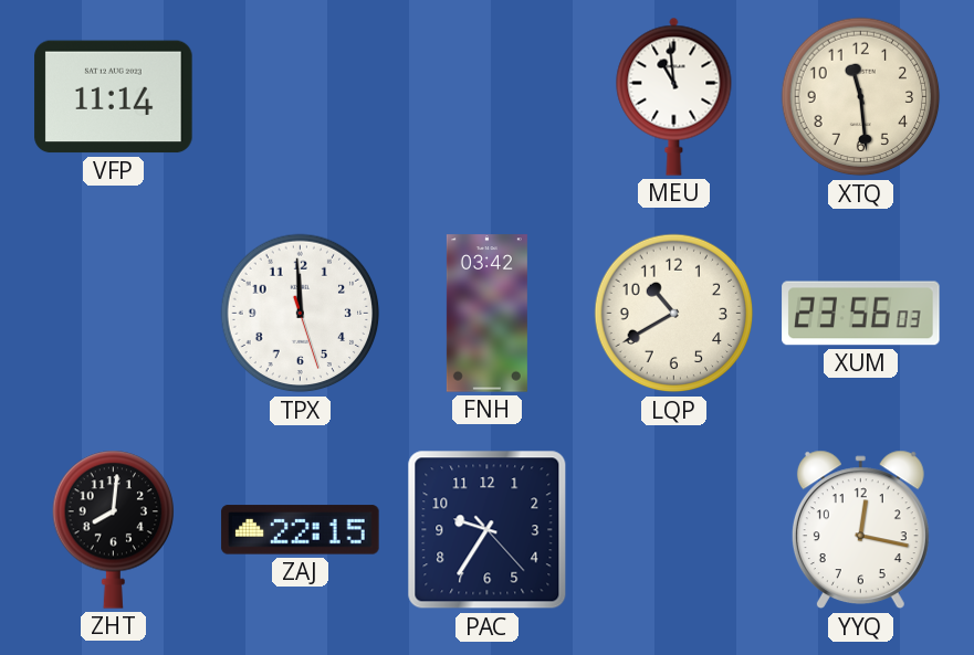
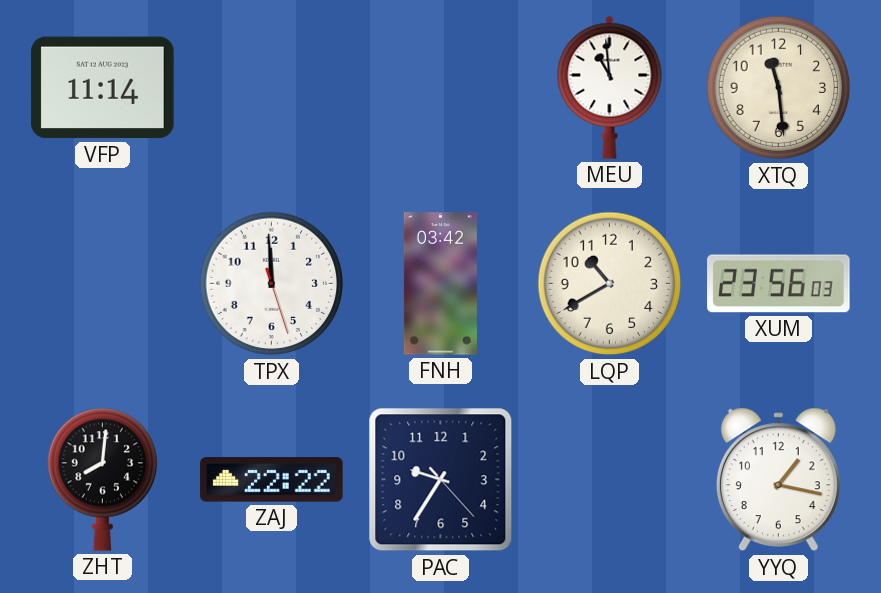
ZAJ: 22:15 -> 22:22 (272, 480)
YYQ: 12:17 -> 1:17 (778, 480)
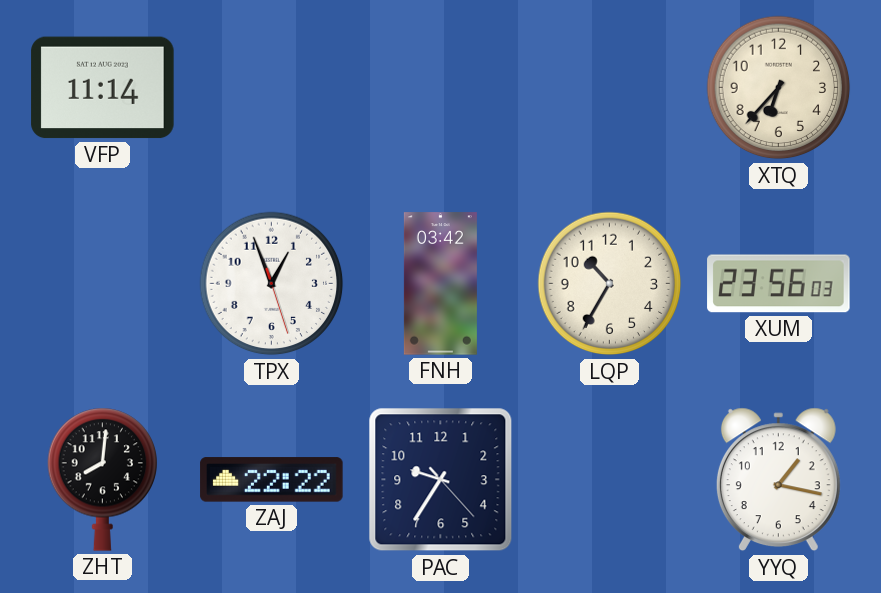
MEU: 10:59 -> none (610, 87)
XTQ: 11:29 -> 6:37 (779, 88)
TPX: 11:59 -> 12:56 (272, 284)
LQP: 10:40 -> 10:35 (610, 284)
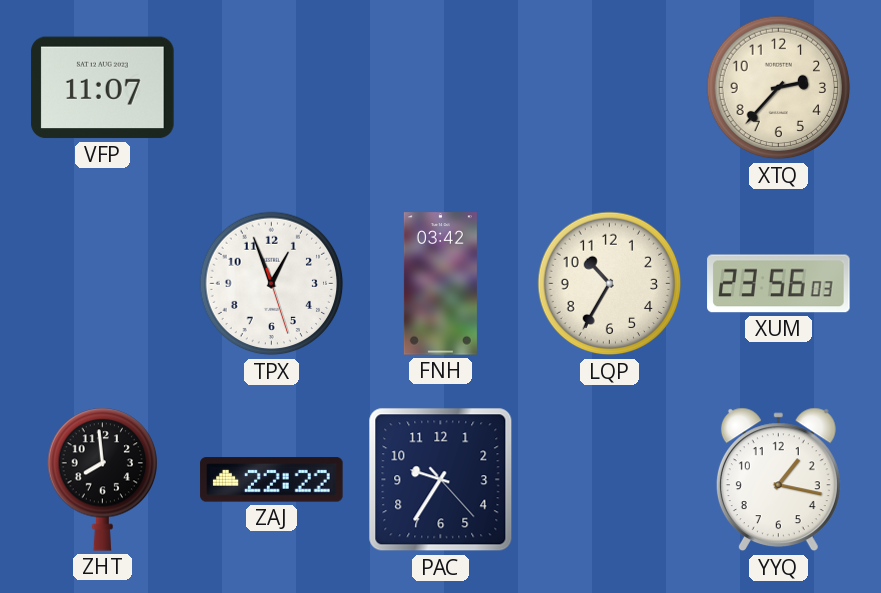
VFP: 11:14 -> 11:07 (103, 88)
XTQ: 6:37 -> 2:37 (779, 88)
ZHT: 8:01 -> 7:59 (102, 479)
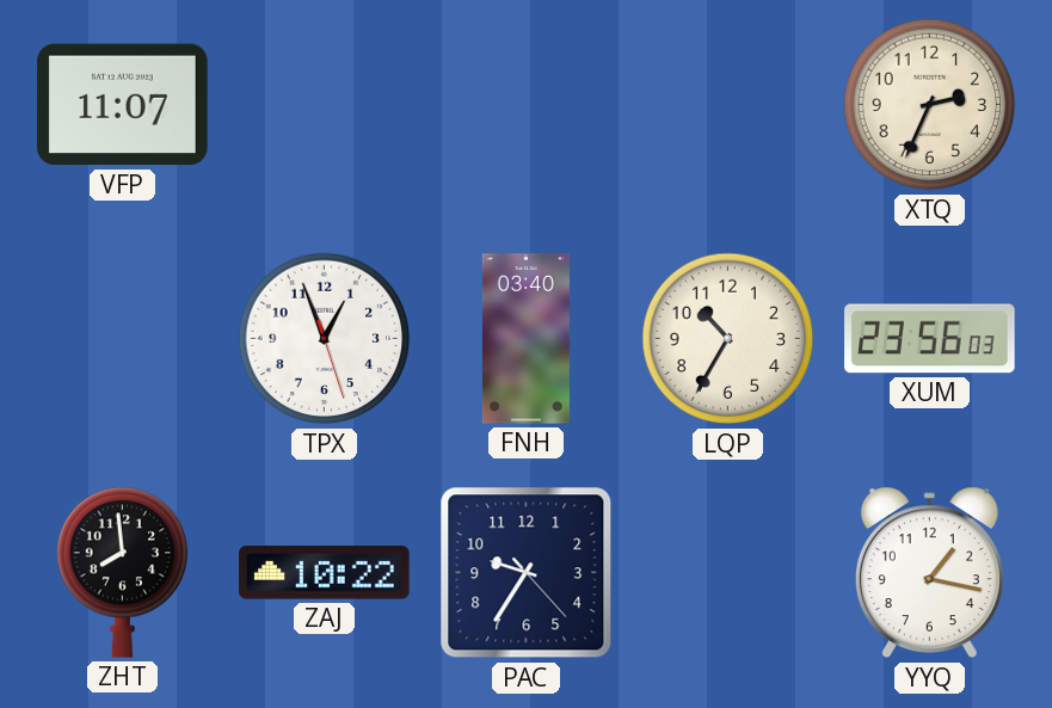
XTQ: 2:37 -> 2:34 (930, 105)
FNH: 03:42 -> 03:40 (525, 339)
ZAJ: 22:22 -> 10:22 (325, 573)
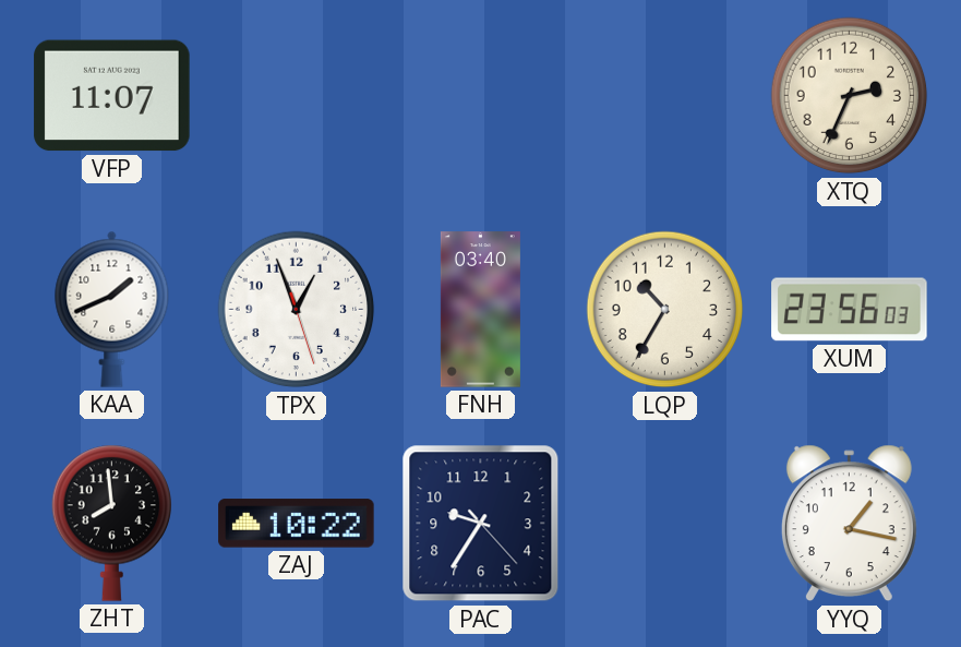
KAA: none -> 1:41 (112, 309)
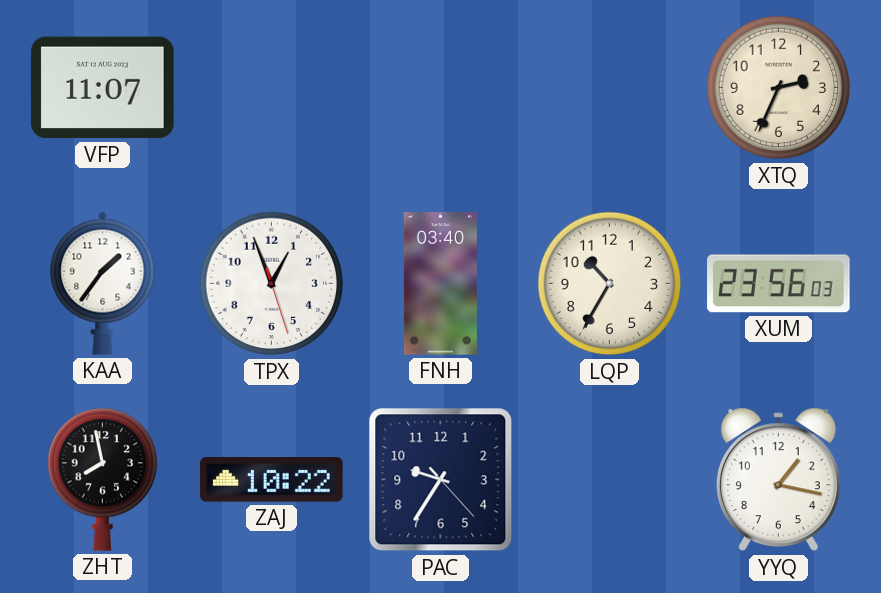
KAA: 1:41 -> 1:36 (103, 283)
ZHT: 7:59 -> 7:58 (102, 479)
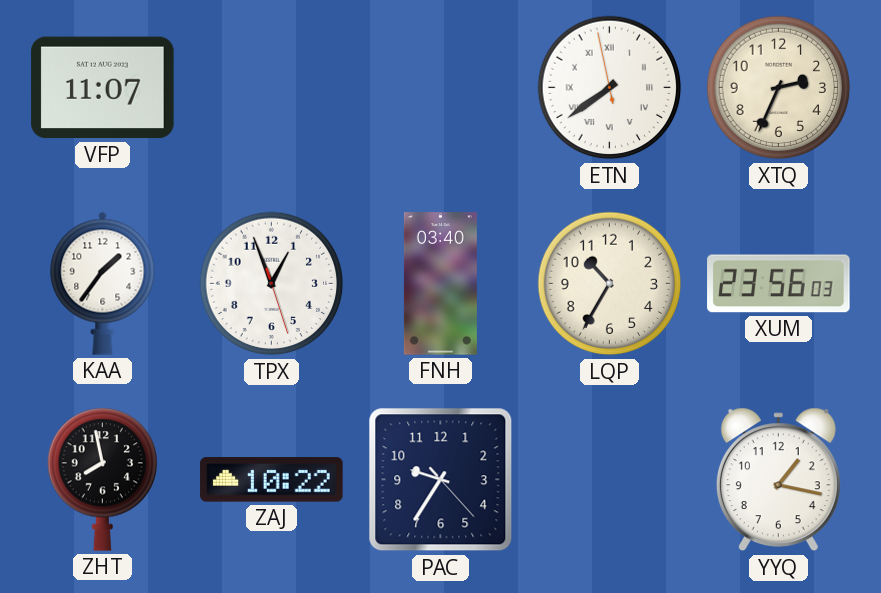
ETN: none -> 7:38 (610, 88)
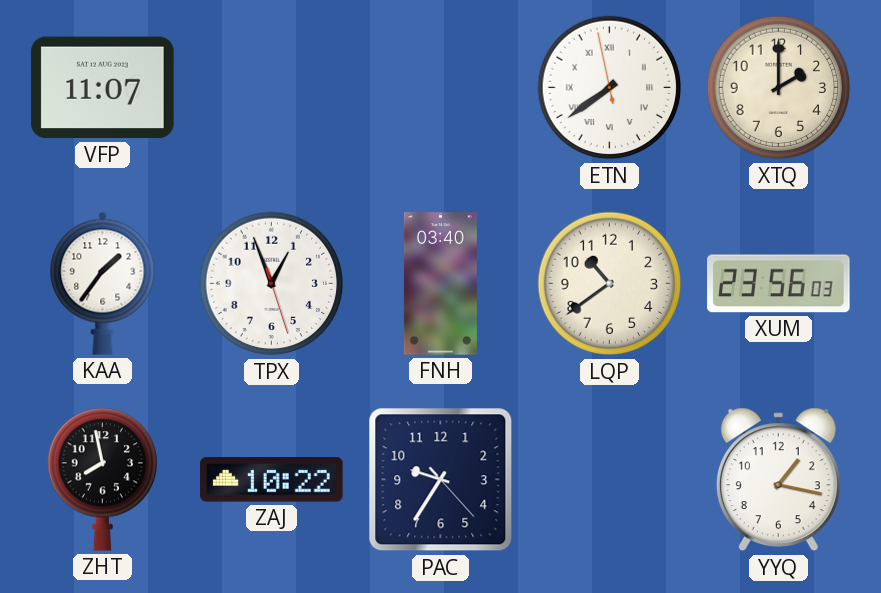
XTQ: 2:34 -> 2:00 (779, 88)
LQP: 10:35 -> 10:39 (610, 284)
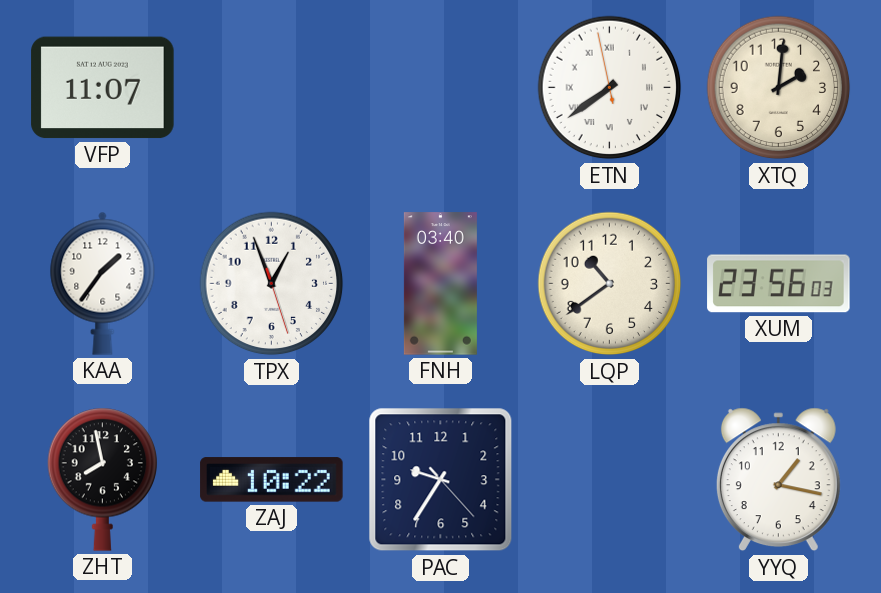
XTQ: 2:00 -> 2:01 (779, 88)
